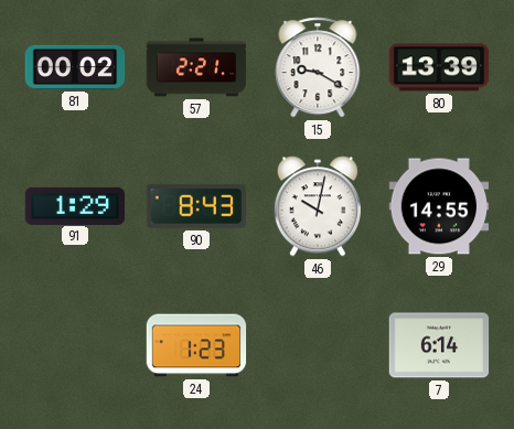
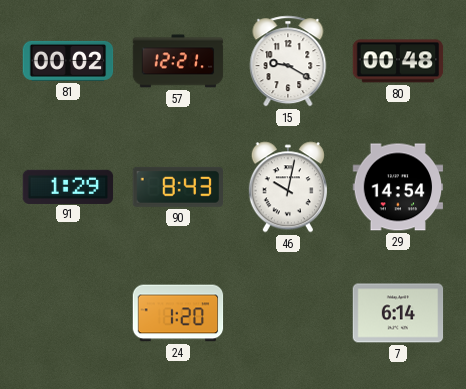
57: 2:21 -> 12:21 (178, 61)
80: 13:39 -> 00:48 (398, 61)
29: 14:55 -> 14:54 (398, 187)
24: 1:23 -> 1:20 (178, 313)
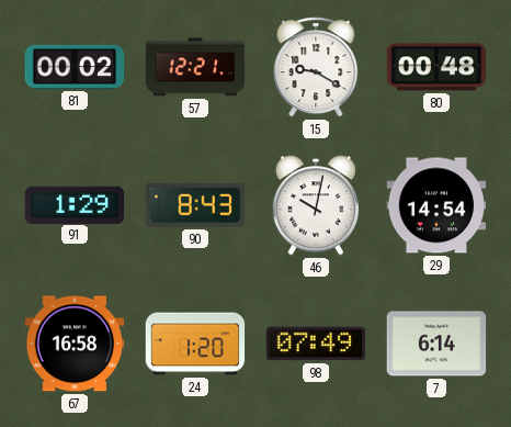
67: none -> 16:58 (75, 344)
98: none -> 07:49 (316, 344)
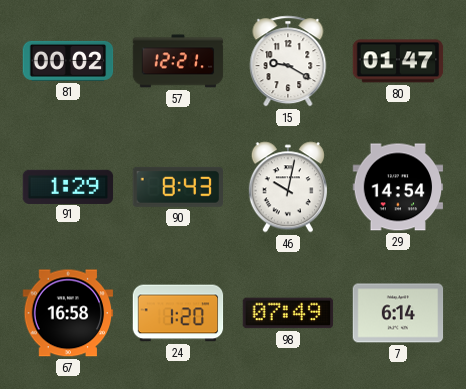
80: 00:48 -> 01:47 (398, 61)
